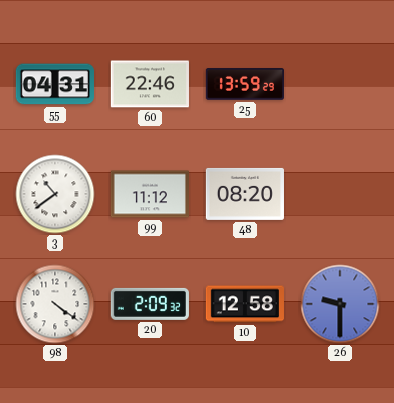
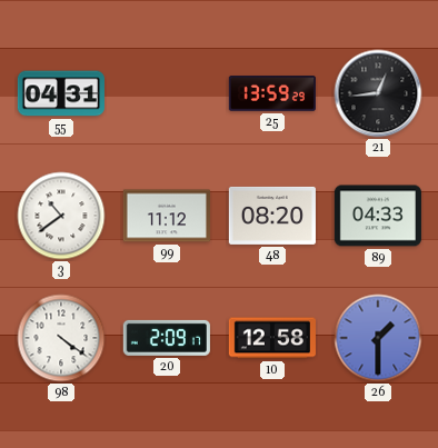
60: 22:46 -> none (150, 84)
21: none -> 12:44 (378, 93)
89: none -> 04:33 (378, 216)
20: 2:09:32 -> 2:09:17 (167, 338)
26: 9:30 -> 1:30 (378, 338)
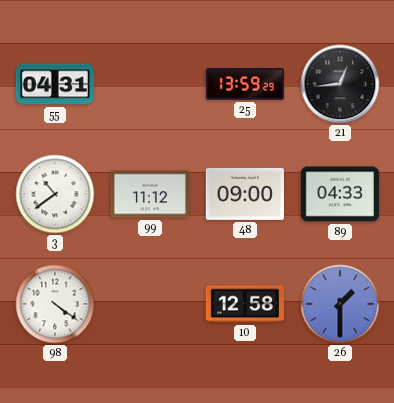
48: 08:20 -> 09:00 (245, 194)
20: 2:09 -> none (167, 338)
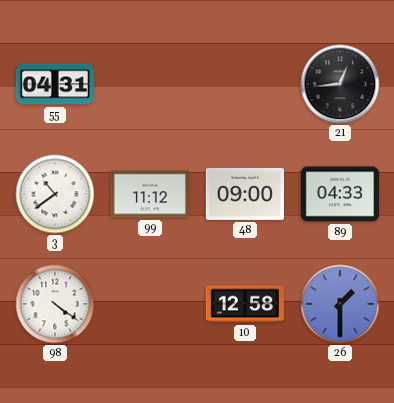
25: 13:59 -> none (245, 84)
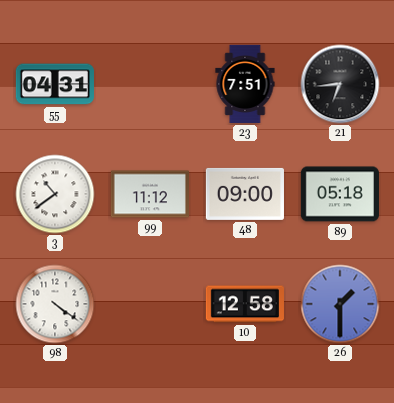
23: none -> 7:51 (245, 84)
21: 12:44 -> 6:44 (340, 84)
89: 04:33 -> 05:18 (340, 194)
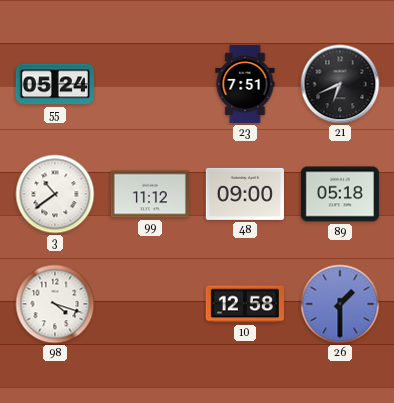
55: 04:31 -> 05:24 (55, 84)
21: 6:44 -> 6:41 (340, 84)
98: 4:21 -> 4:18 (55, 304)
